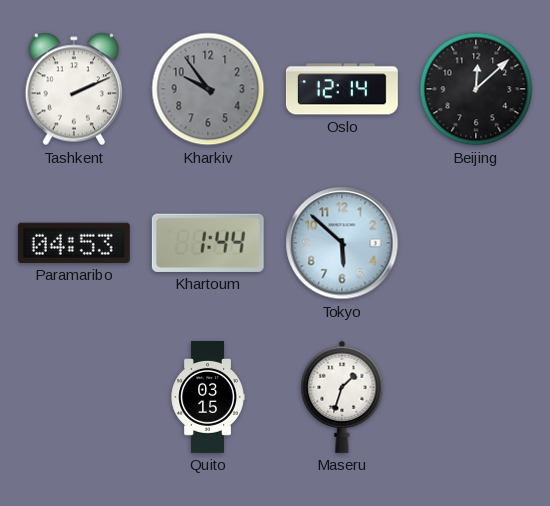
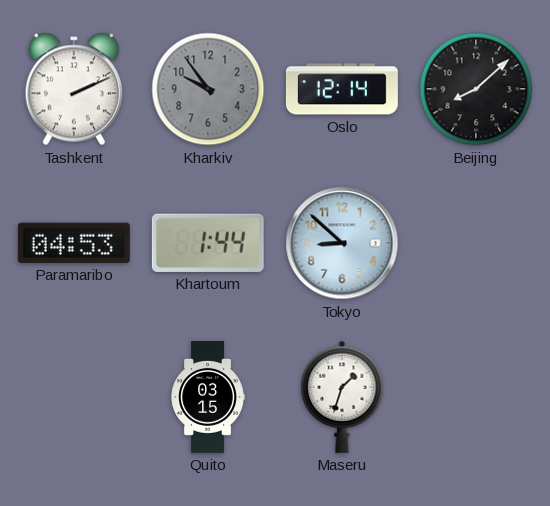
Beijing: 12:08 -> 8:08 (476, 89)
Tokyo: 5:52 -> 8:52 (342, 243)
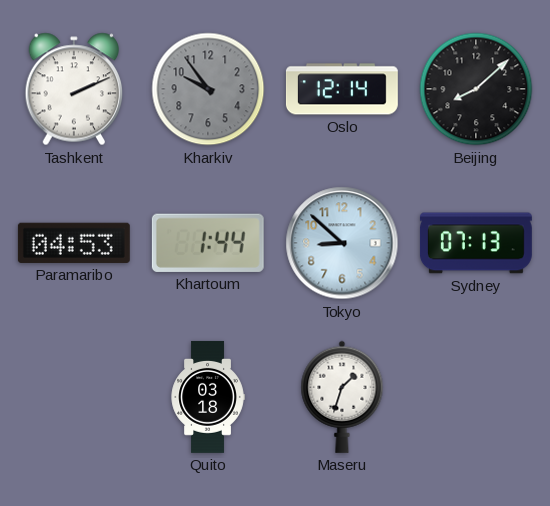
Sydney: none -> 07:13 (476, 243)
Quito: 03:15 -> 03:18 (208, 397)
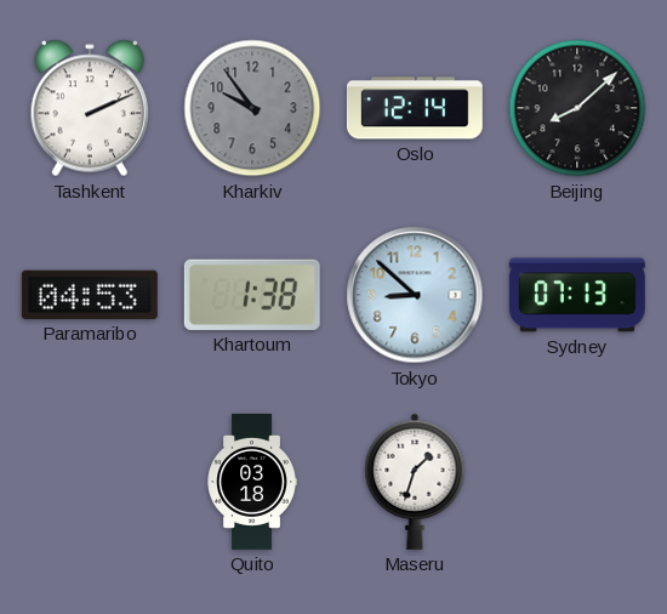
Khartoum: 1:44 -> 1:38 (252, 295)
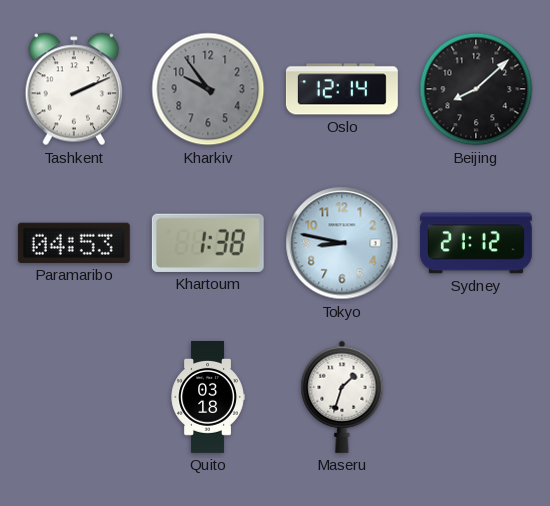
Tokyo: 8:52 -> 8:47 (342, 243)
Sydney: 07:13 -> 21:12 (476, 243)
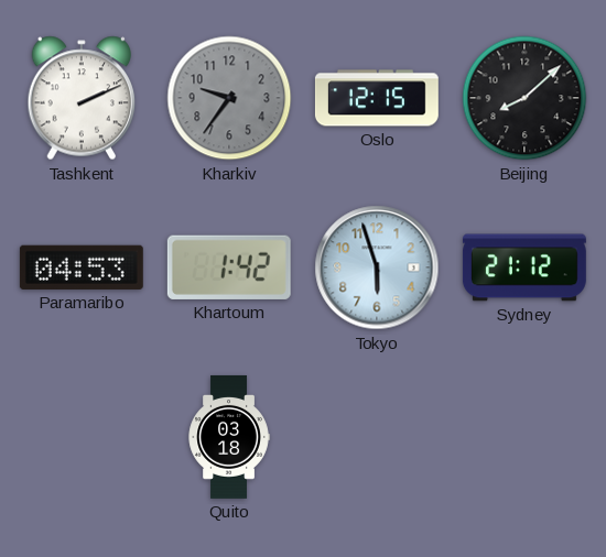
Kharkiv: 9:54 -> 9:36 (229, 98)
Oslo: 12:14 -> 12:15 (377, 98)
Khartoum: 1:38 -> 1:42 (229, 267)
Tokyo: 8:47 -> 5:57 (377, 267)
Maseru: 1:33 -> none (342, 397)
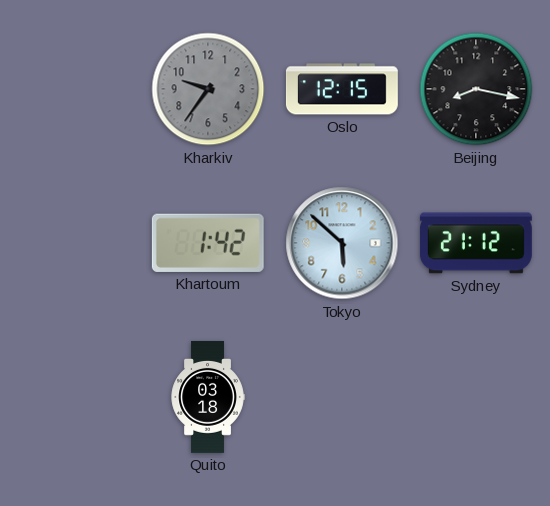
Tashkent: 2:11 -> none (82, 98)
Beijing: 8:08 -> 8:17 (476, 89)
Paramaribo: 04:53 -> none (82, 267)
Tokyo: 5:57 -> 5:52 (342, 243)
